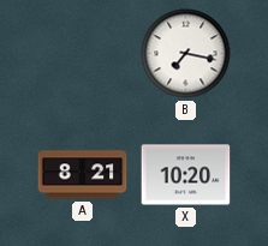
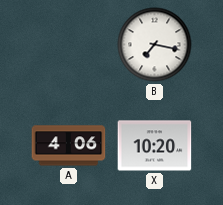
A: 8:21 -> 4:06 (69, 146)
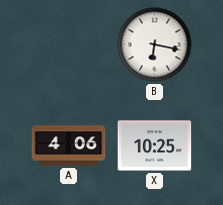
B: 7:17 -> 6:17 (155, 45)
X: 10:20 -> 10:25 (155, 146)
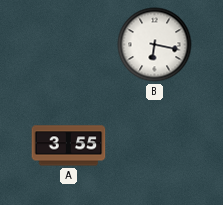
A: 4:06 -> 3:55 (69, 146)
X: 10:25 -> none (155, 146)
